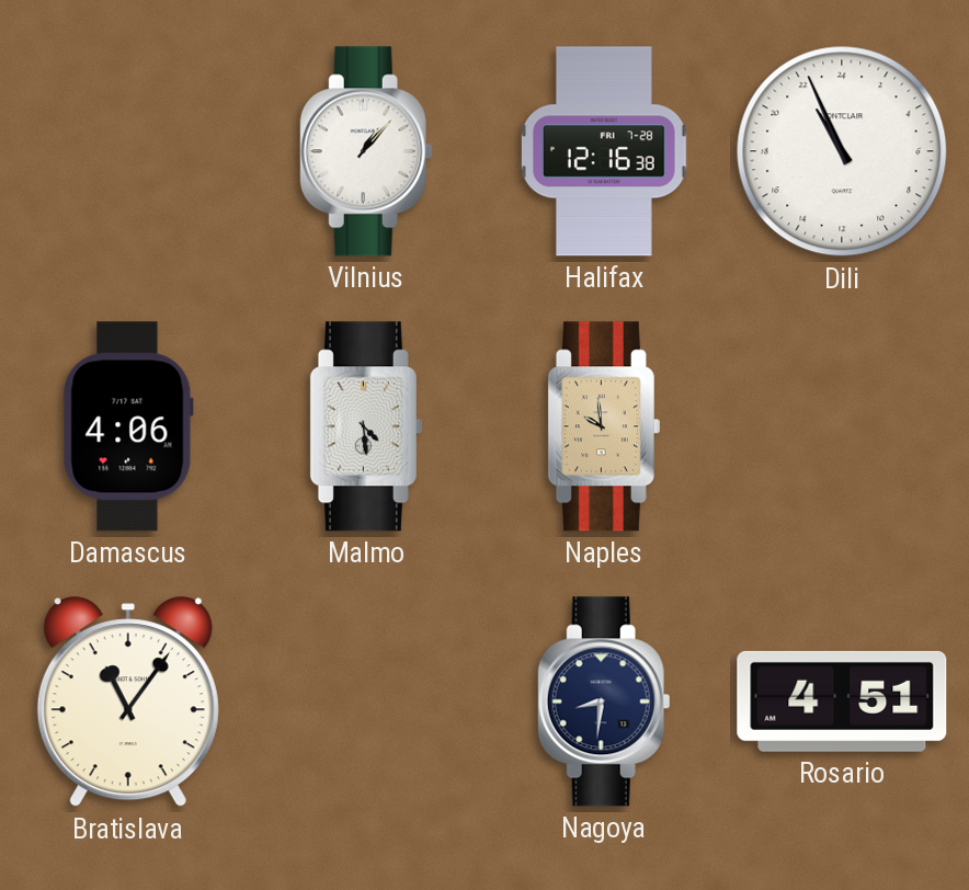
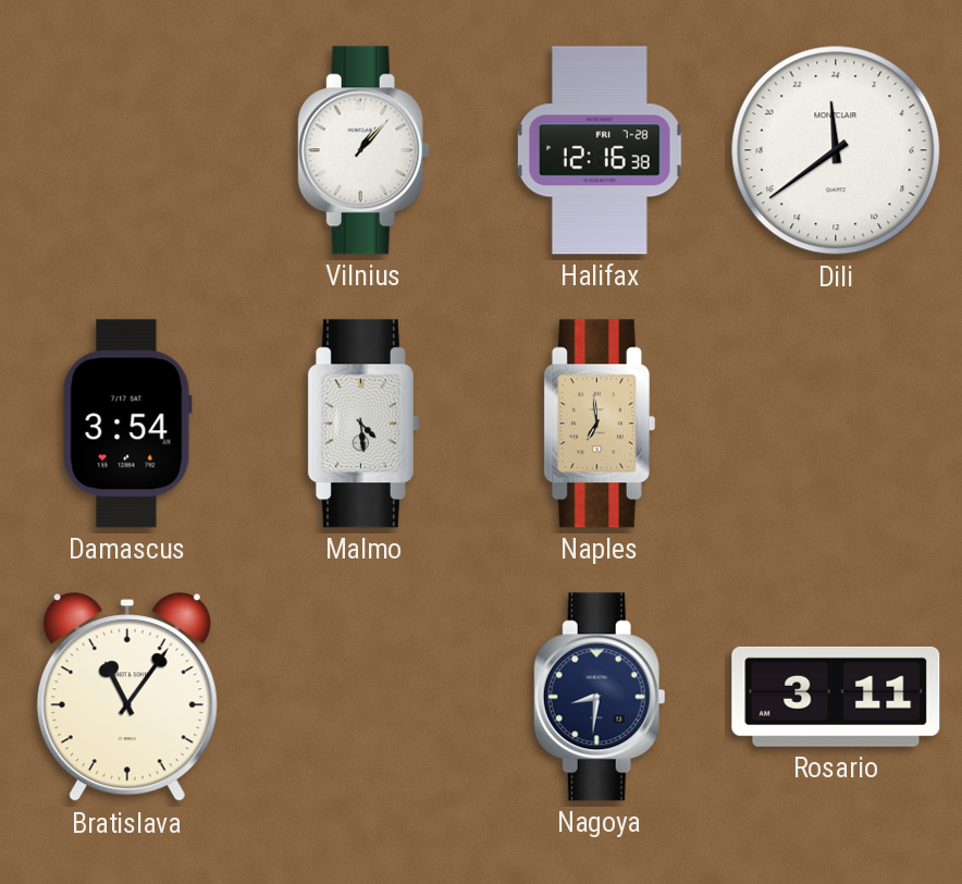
Dili: 21:56 -> 23:39 (836, 150)
Damascus: 4:06 -> 3:54 (127, 423)
Naples: 9:59 -> 6:59 (600, 423)
Rosario: 4:51 -> 3:11 (836, 697)
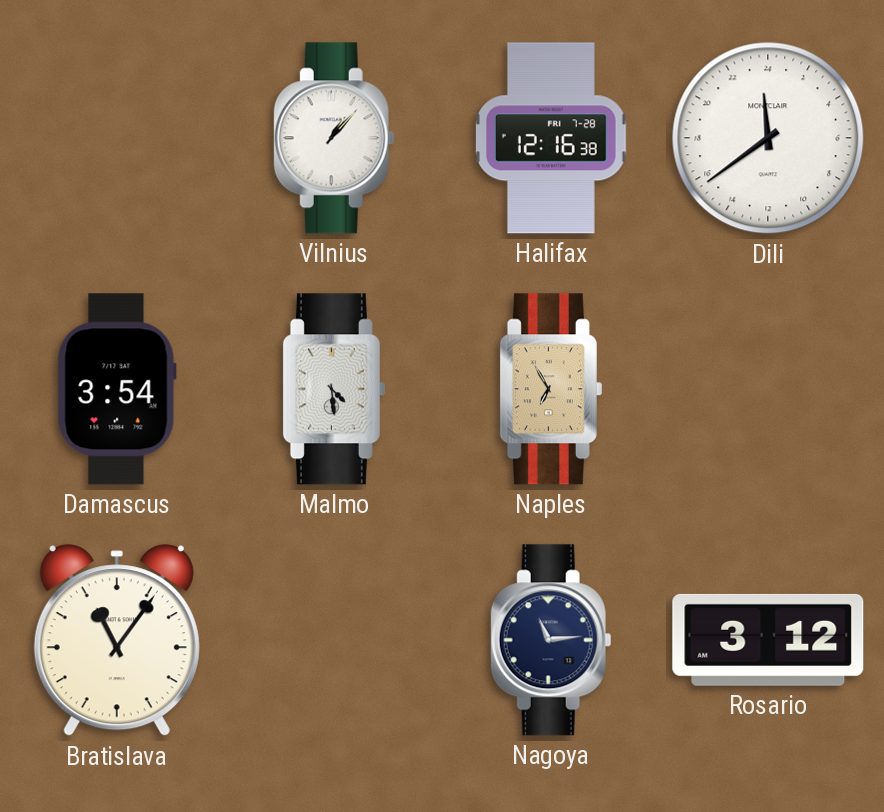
Naples: 6:59 -> 6:55 (551, 389)
Nagoya: 8:31 -> 11:14 (551, 640)
Rosario: 3:11 -> 3:12 (768, 640)
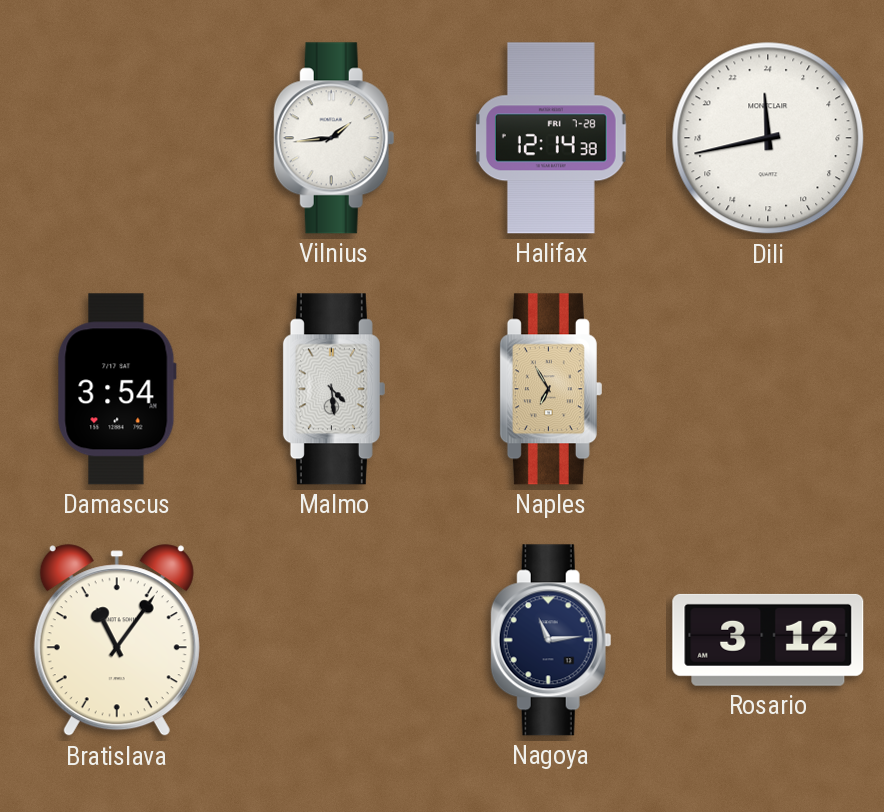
Vilnius: 1:07 -> 1:44 (334, 138)
Halifax: 12:16 -> 12:14 (552, 138)
Dili: 23:39 -> 23:43 (768, 138)
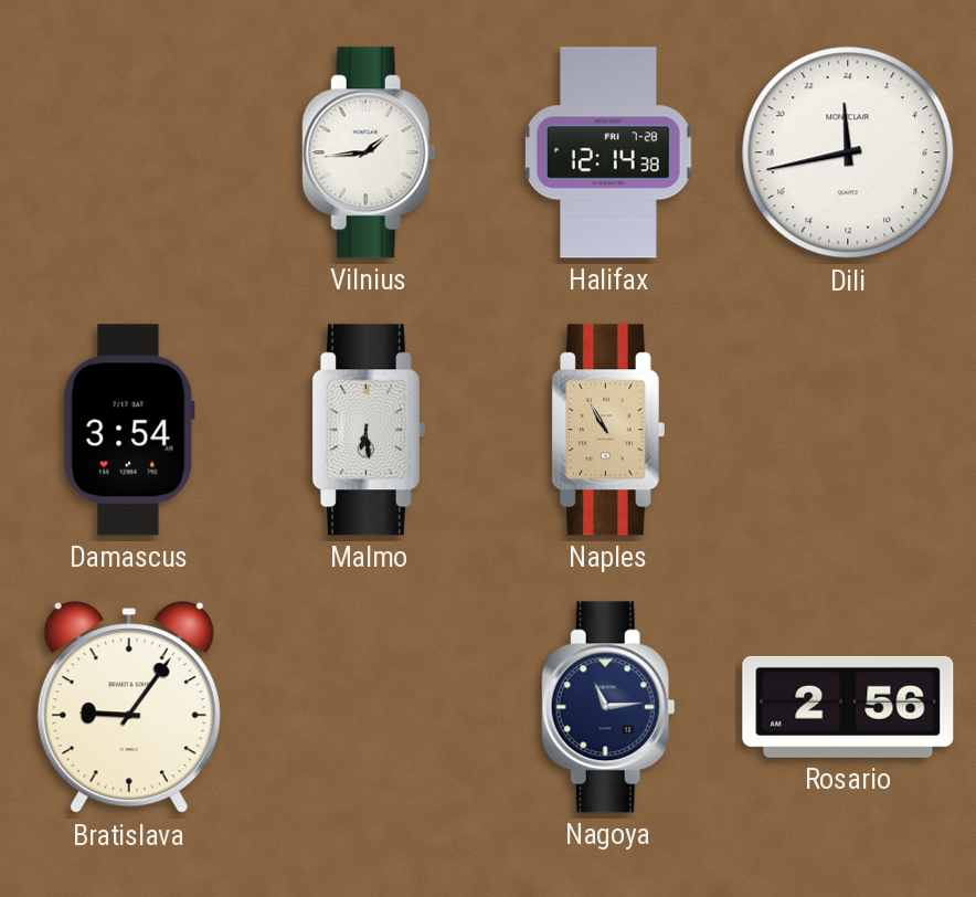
Malmo: 4:29 -> 6:29 (369, 430)
Naples: 6:55 -> 10:55 (608, 430)
Bratislava: 11:06 -> 9:06 (129, 708)
Rosario: 3:12 -> 2:56 (848, 707)
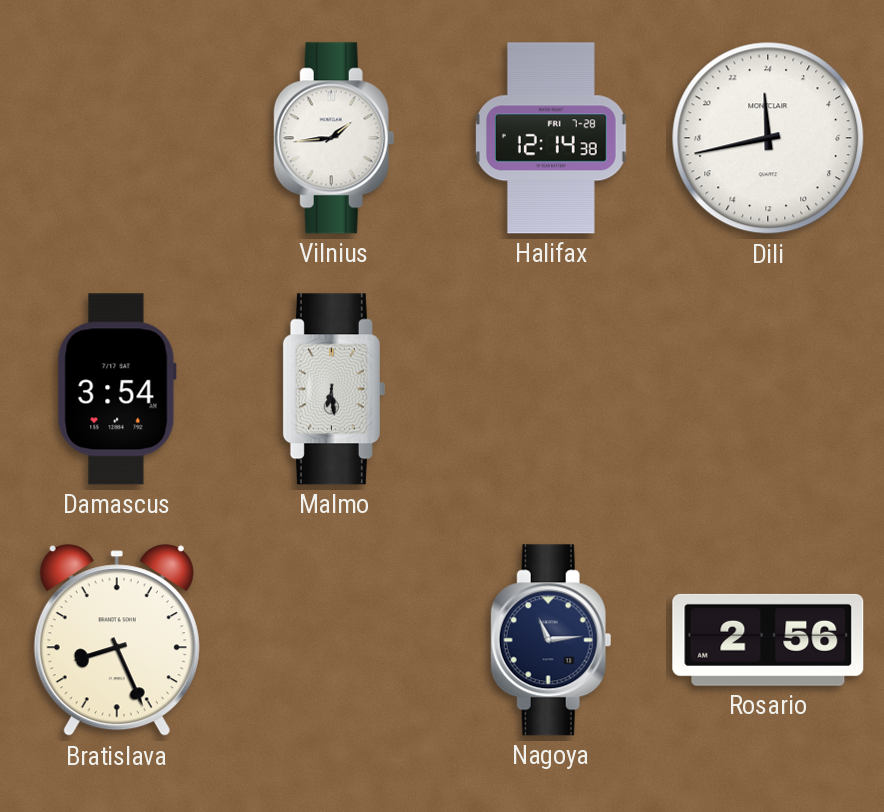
Naples: 10:55 -> none (608, 430)
Bratislava: 9:06 -> 8:26 (117, 641)
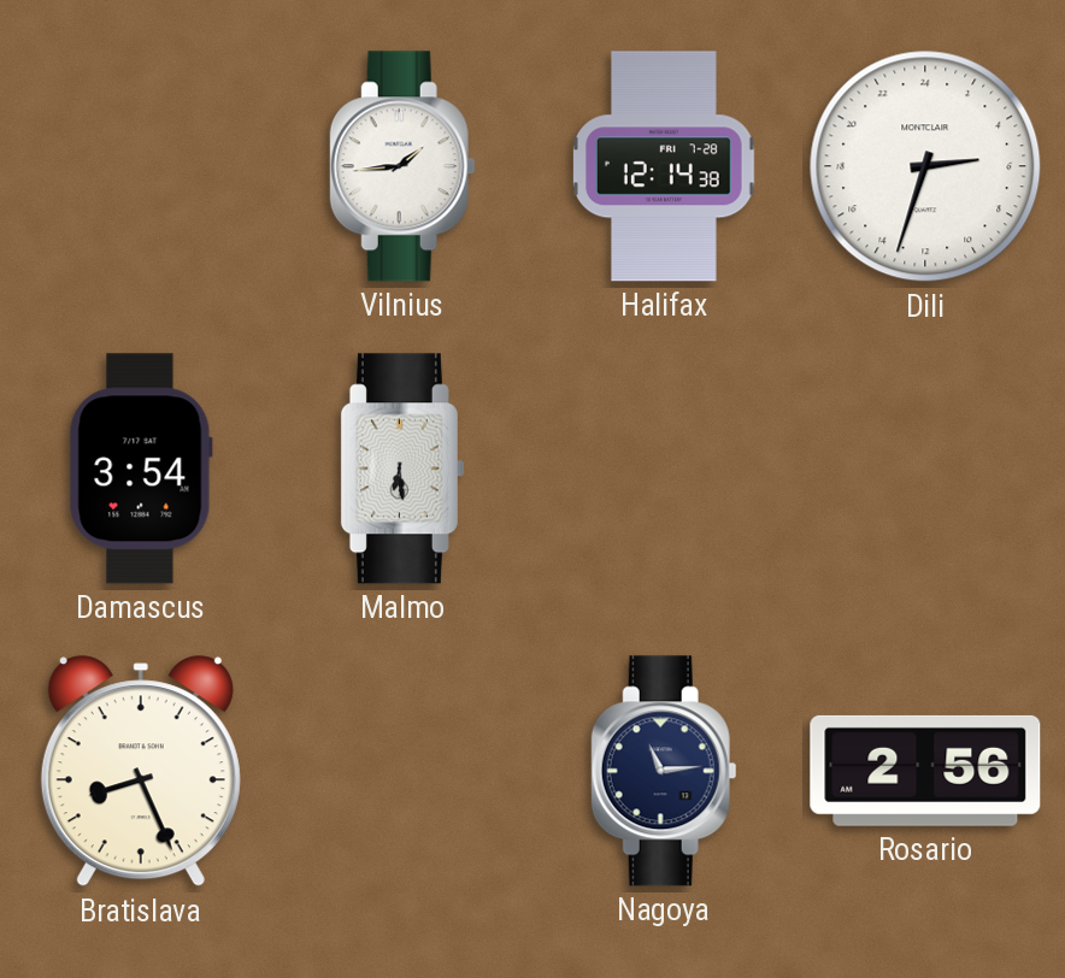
Dili: 23:43 -> 5:33 (925, 166)
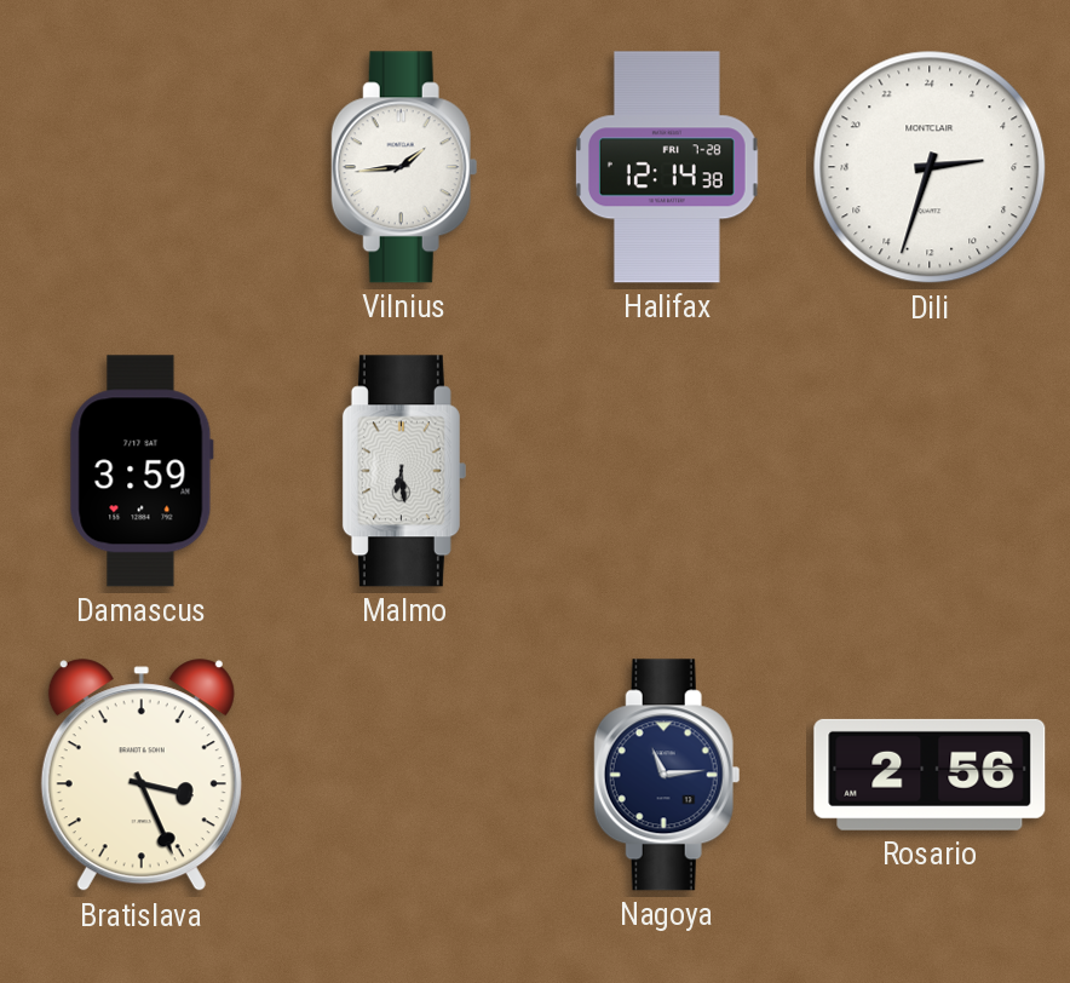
Damascus: 3:54 -> 3:59 (142, 471)
Bratislava: 8:26 -> 3:26 (142, 776)
